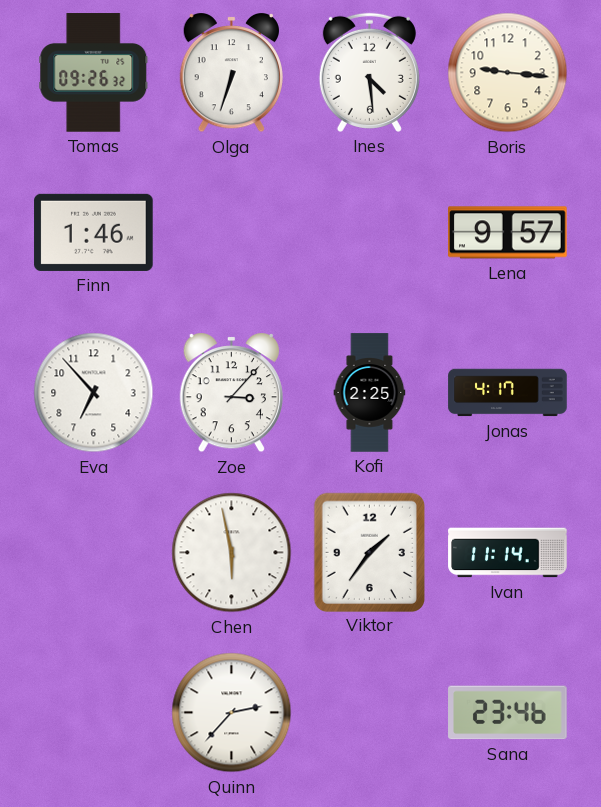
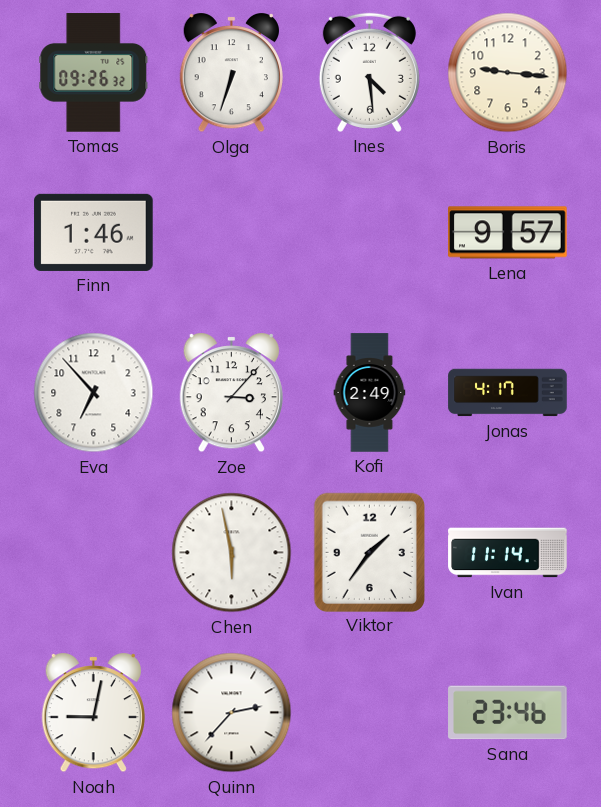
Kofi: 2:25 -> 2:49 (370, 393)
Noah: none -> 9:02 (93, 714)
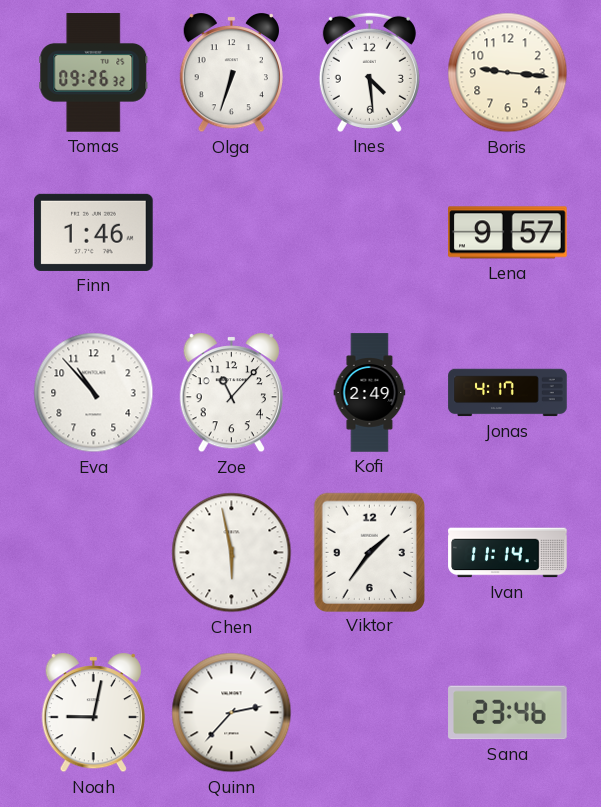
Eva: 6:53 -> 10:53 (94, 393)
Zoe: 3:07 -> 11:07 (231, 394)
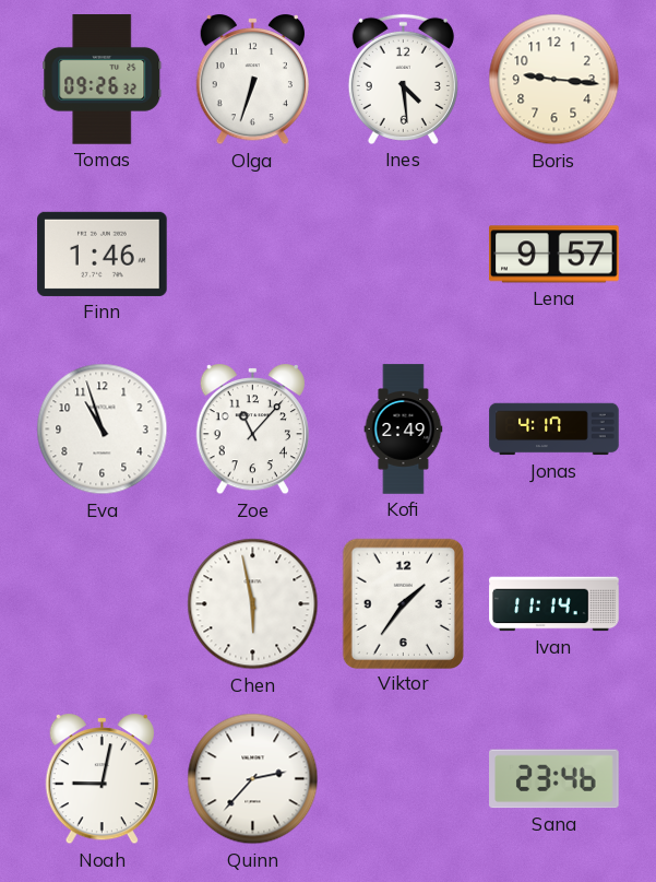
Eva: 10:53 -> 10:57 (103, 430)
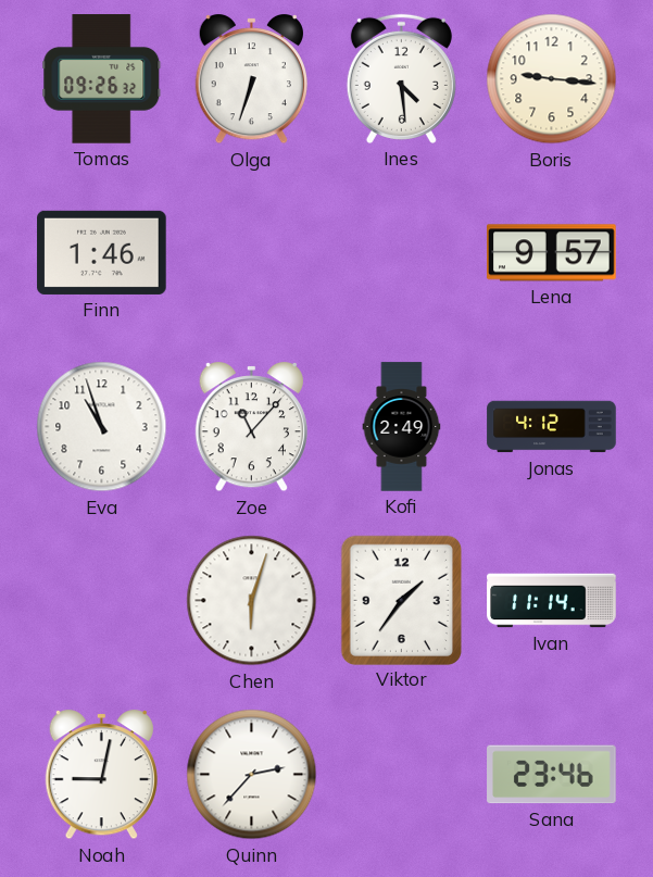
Jonas: 4:17 -> 4:12 (552, 427)
Chen: 5:58 -> 6:03 (252, 601)
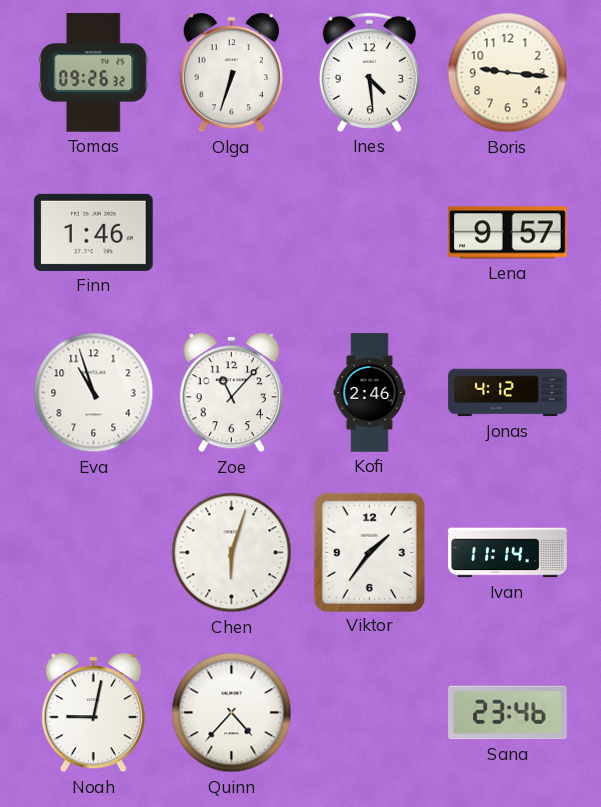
Kofi: 2:49 -> 2:46 (370, 393)
Quinn: 2:37 -> 4:37 (232, 713)
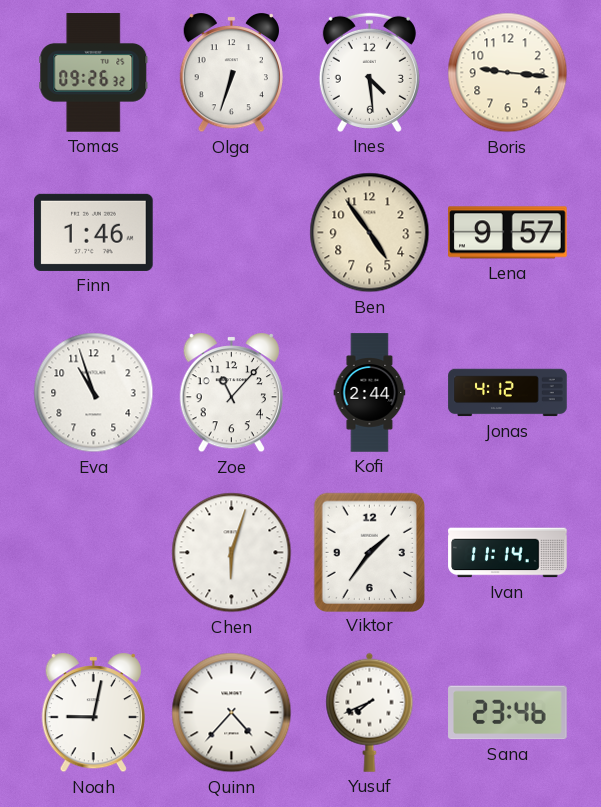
Ben: none -> 4:54 (370, 233)
Kofi: 2:46 -> 2:44 (370, 393)
Yusuf: none -> 7:41 (370, 712)
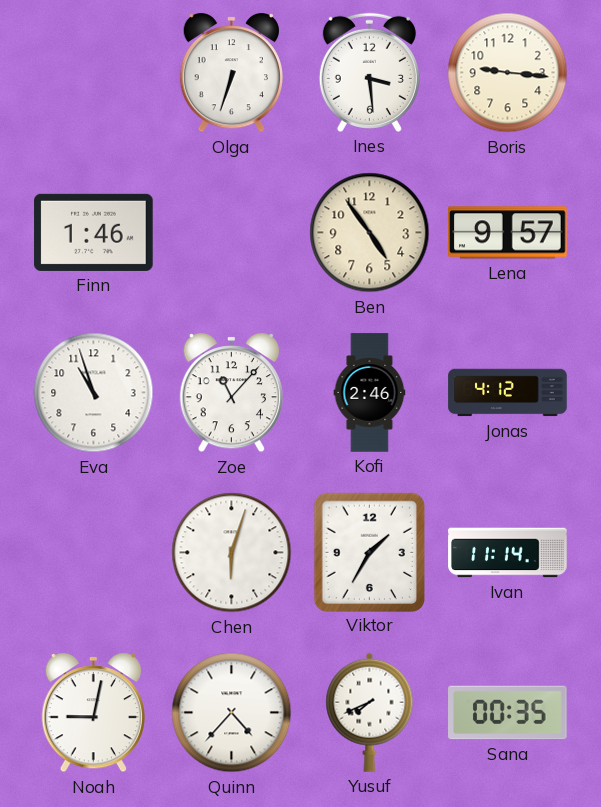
Tomas: 09:26 -> none (94, 73)
Ines: 4:29 -> 3:29 (369, 72)
Kofi: 2:44 -> 2:46 (370, 393)
Viktor: 1:36 -> 1:35 (369, 552)
Sana: 23:46 -> 00:35 (508, 713)
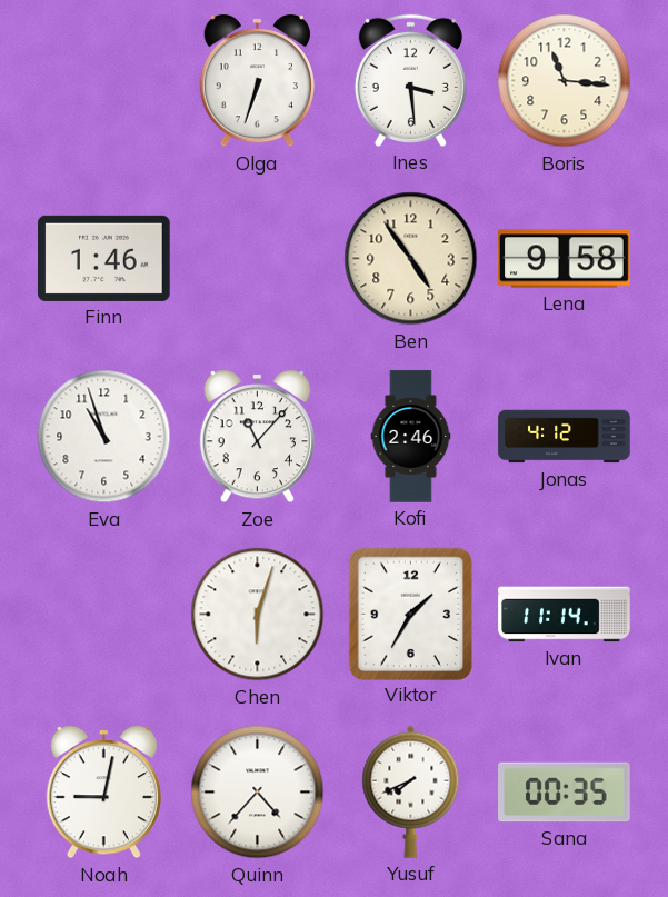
Boris: 9:16 -> 11:16 (565, 81)
Lena: 9:57 -> 9:58 (565, 259)
